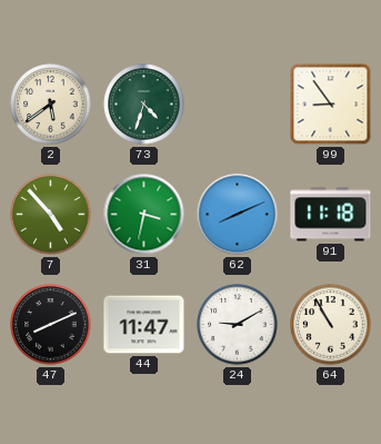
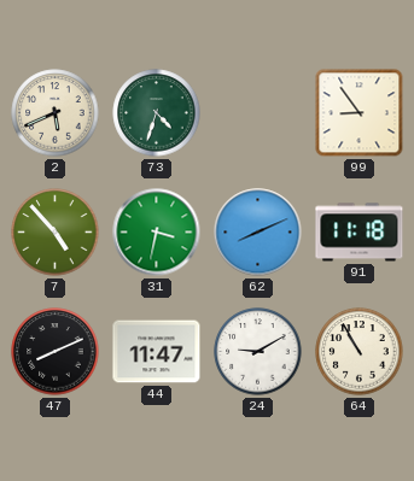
2: 5:39 -> 5:41 (56, 113)
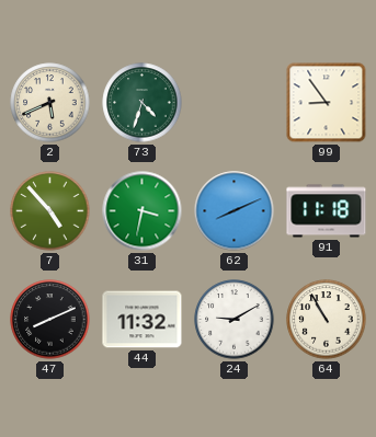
44: 11:47 -> 11:32 (143, 320)
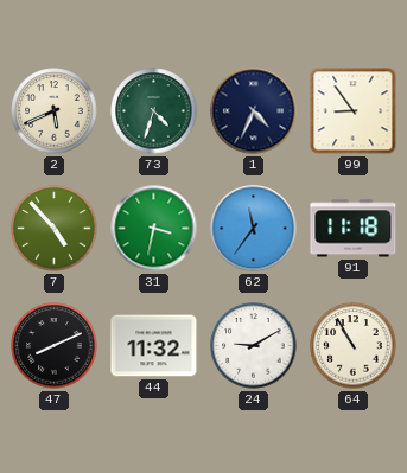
1: none -> 4:34 (254, 111)
62: 8:11 -> 11:36 (254, 229)
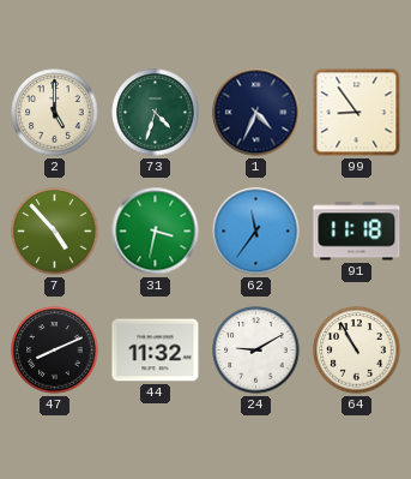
2: 5:41 -> 5:00 (55, 113)
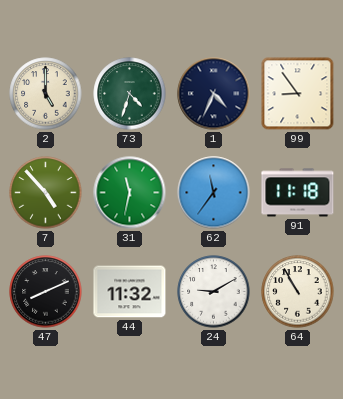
31: 3:32 -> 11:32 (130, 193)
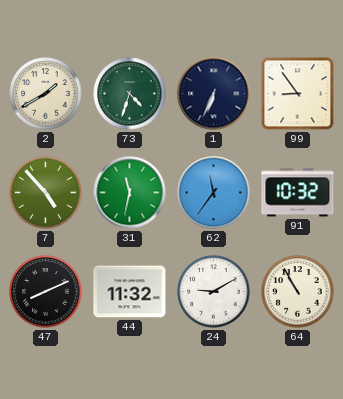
2: 5:00 -> 1:40 (46, 94)
1: 4:34 -> 6:34 (214, 94)
91: 11:18 -> 10:32 (298, 193)
